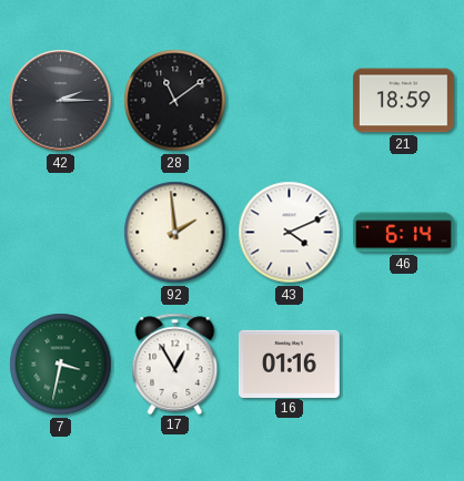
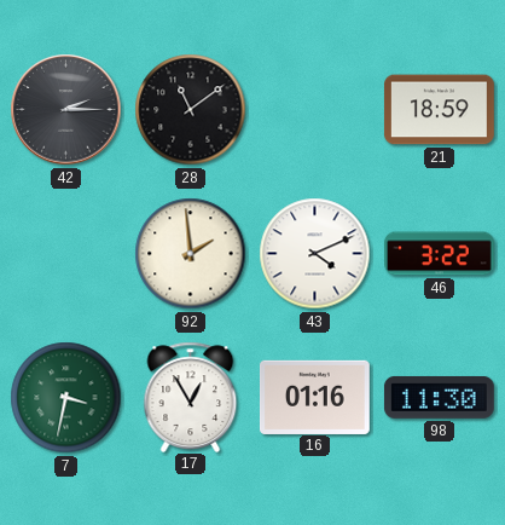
46: 6:14 -> 3:22 (440, 254)
98: none -> 11:30 (439, 397)
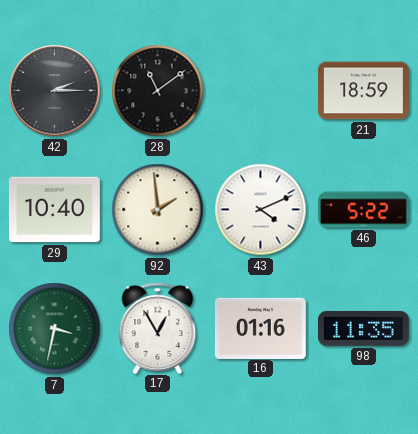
29: none -> 10:40 (55, 210)
46: 3:22 -> 5:22 (364, 210)
98: 11:30 -> 11:35 (363, 328)
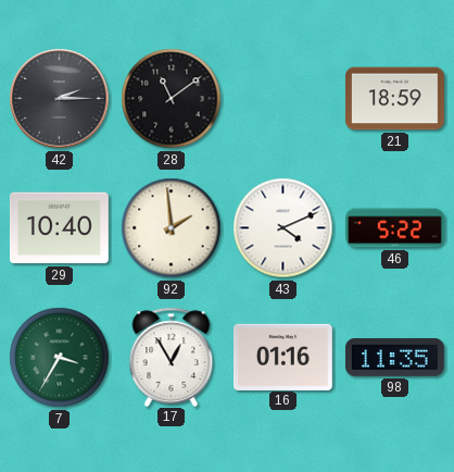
7: 3:32 -> 3:35 (60, 358)
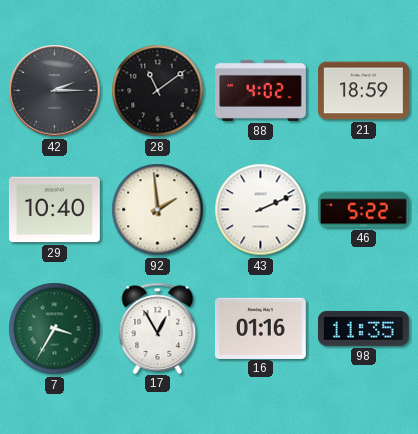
88: none -> 4:02 (261, 90)
43: 4:11 -> 2:11 (261, 210)
